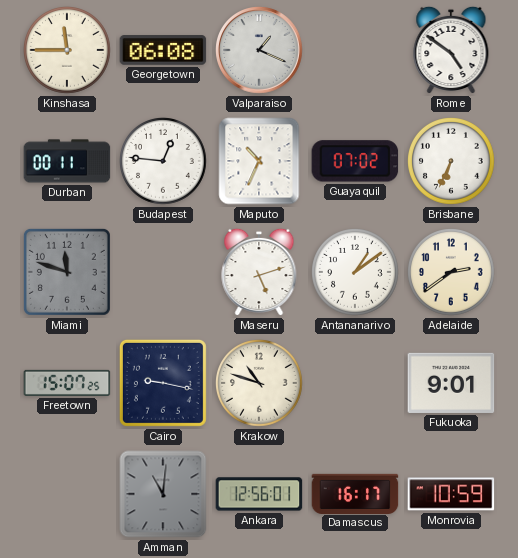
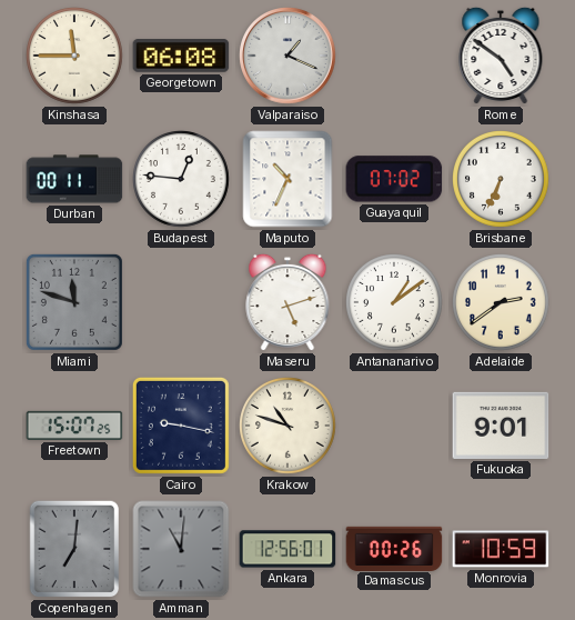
Copenhagen: none -> 7:01 (74, 549)
Damascus: 16:17 -> 00:26 (394, 548)
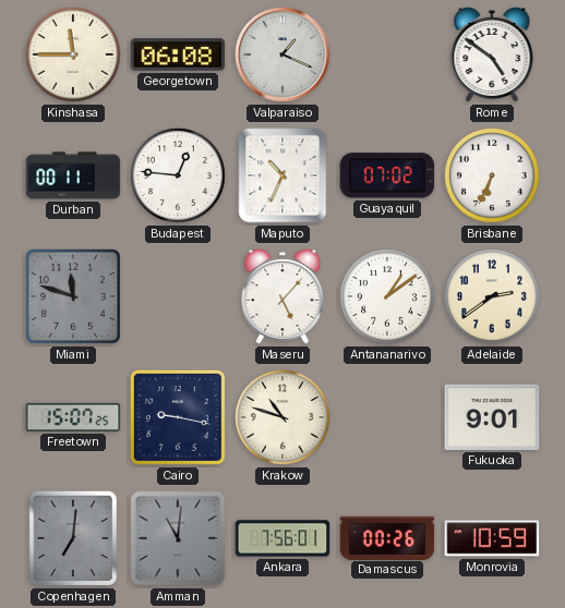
Maseru: 5:12 -> 5:07 (282, 296)
Ankara: 12:56 -> 7:56 (282, 538)
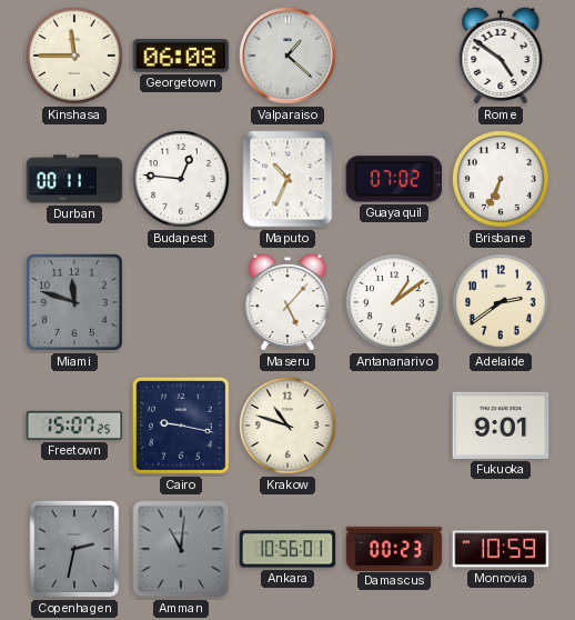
Valparaiso: 1:19 -> 1:22 (287, 56)
Copenhagen: 7:01 -> 2:32 (74, 549)
Ankara: 7:56 -> 10:56 (287, 549)
Damascus: 00:26 -> 00:23 (394, 548)
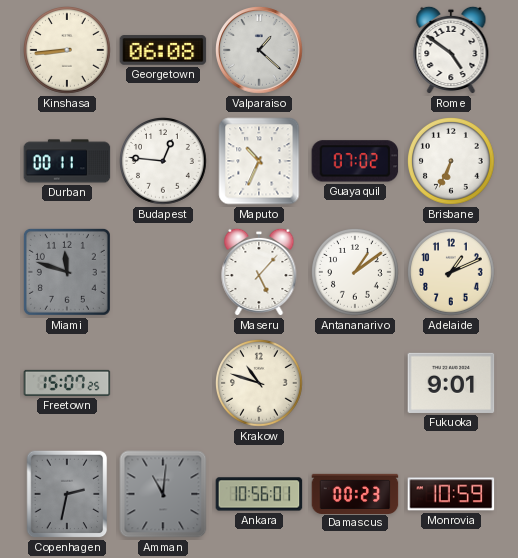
Kinshasa: 11:45 -> 8:44 (68, 51)
Adelaide: 2:39 -> 1:11 (452, 273)
Cairo: 9:17 -> none (181, 426)
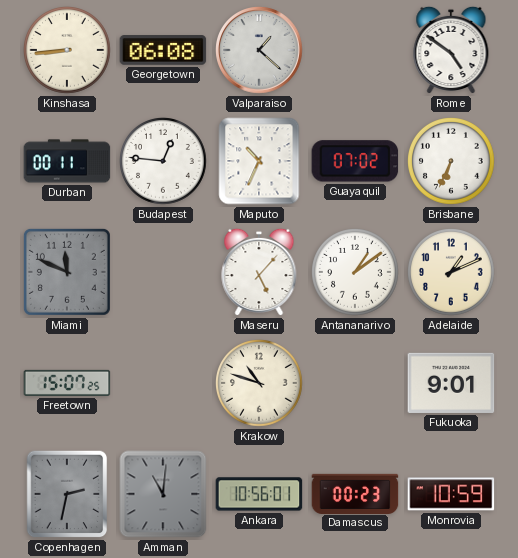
Miami: 11:48 -> 11:49 (67, 272)
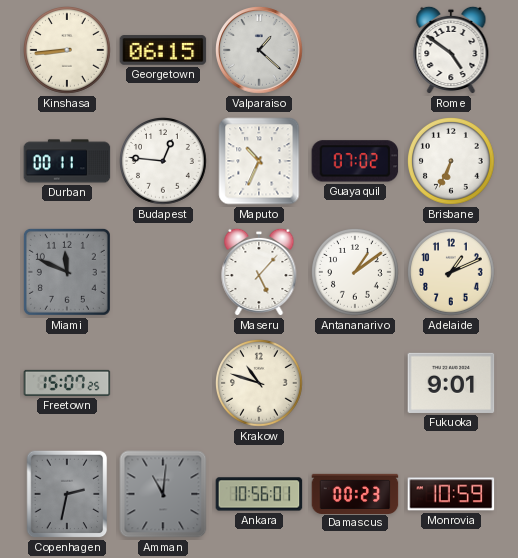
Georgetown: 06:08 -> 06:15 (163, 50)
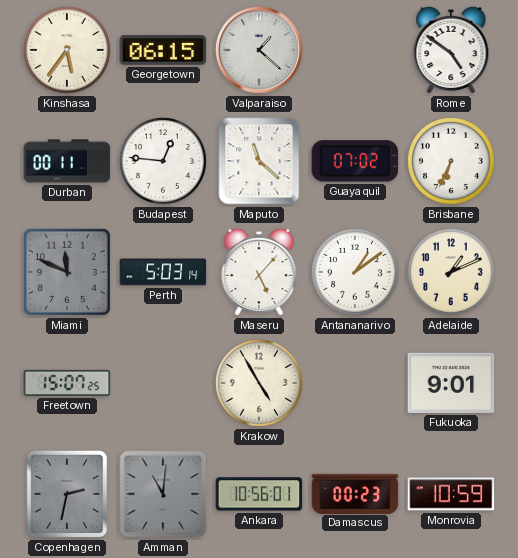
Kinshasa: 8:44 -> 5:36 (68, 51)
Maputo: 10:34 -> 11:22 (259, 161)
Perth: none -> 5:03 (163, 272)
Krakow: 10:48 -> 4:55 (260, 384)
